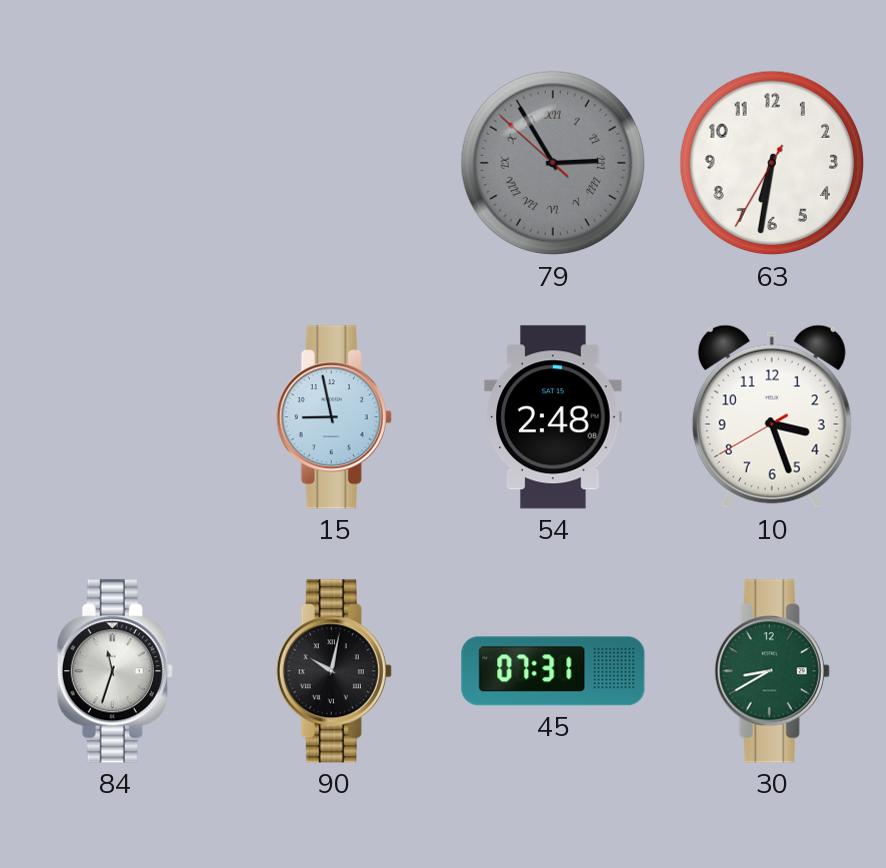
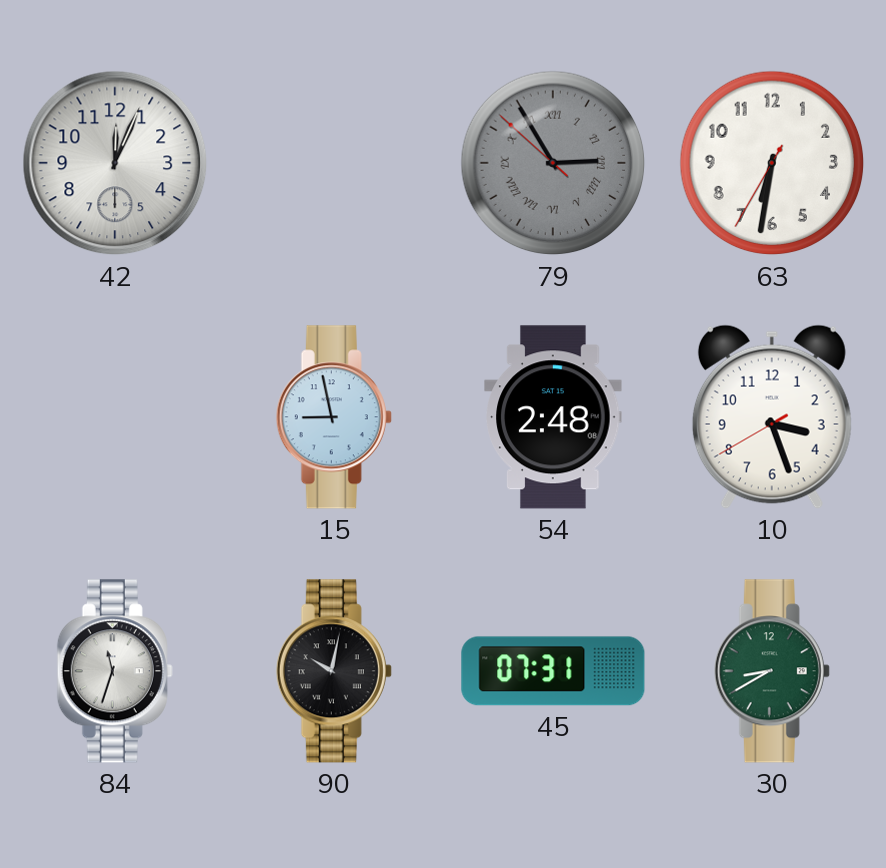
42: none -> 12:04 (115, 163)
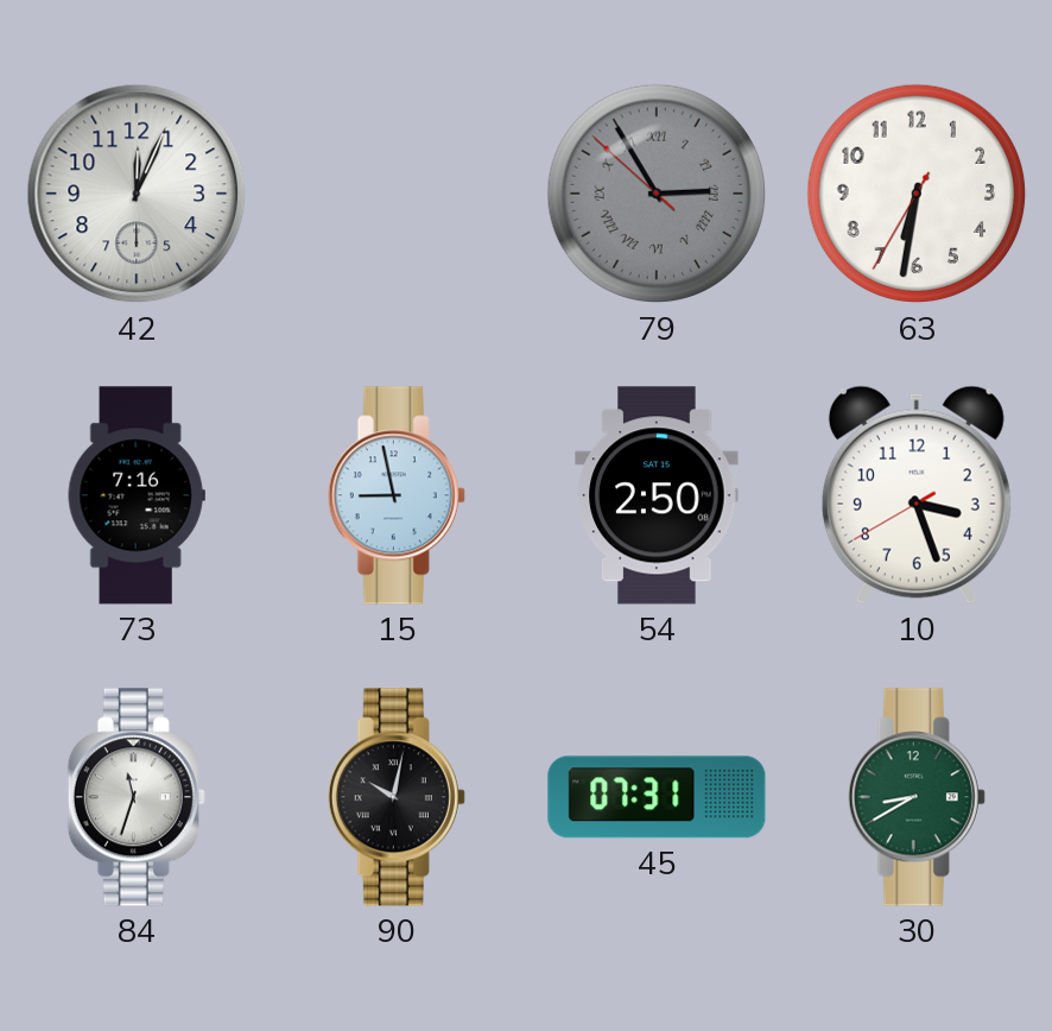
73: none -> 7:16 (137, 495)
54: 2:48 -> 2:50 (657, 495)
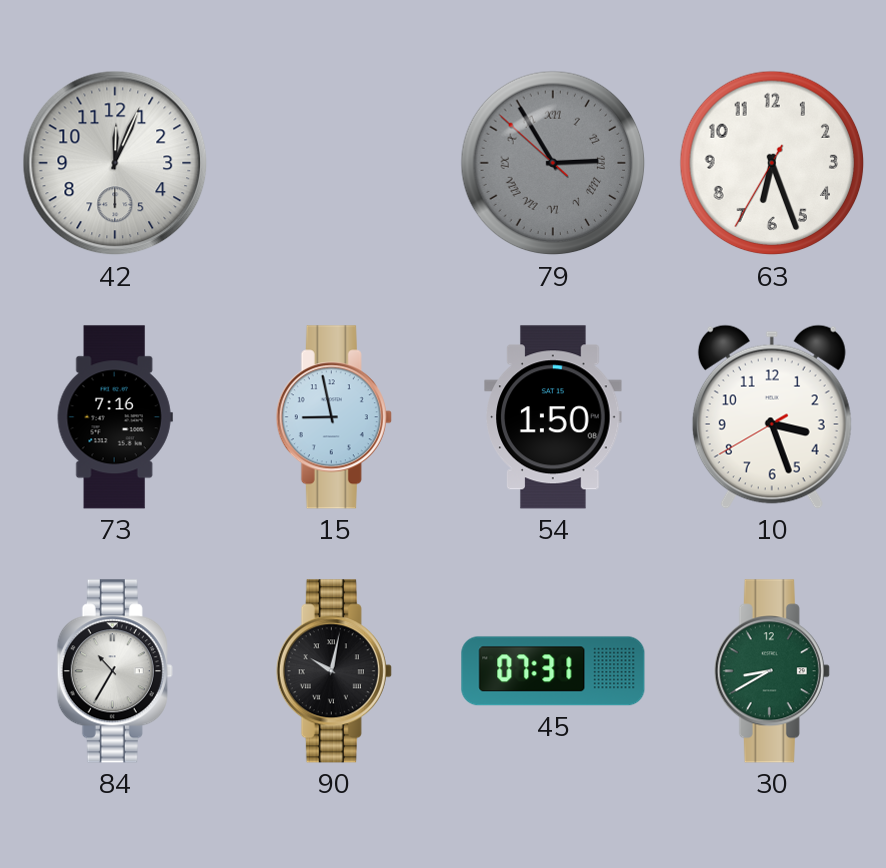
63: 6:31 -> 6:26 (772, 163)
54: 2:50 -> 1:50 (553, 417)
84: 11:33 -> 10:35 (115, 671)
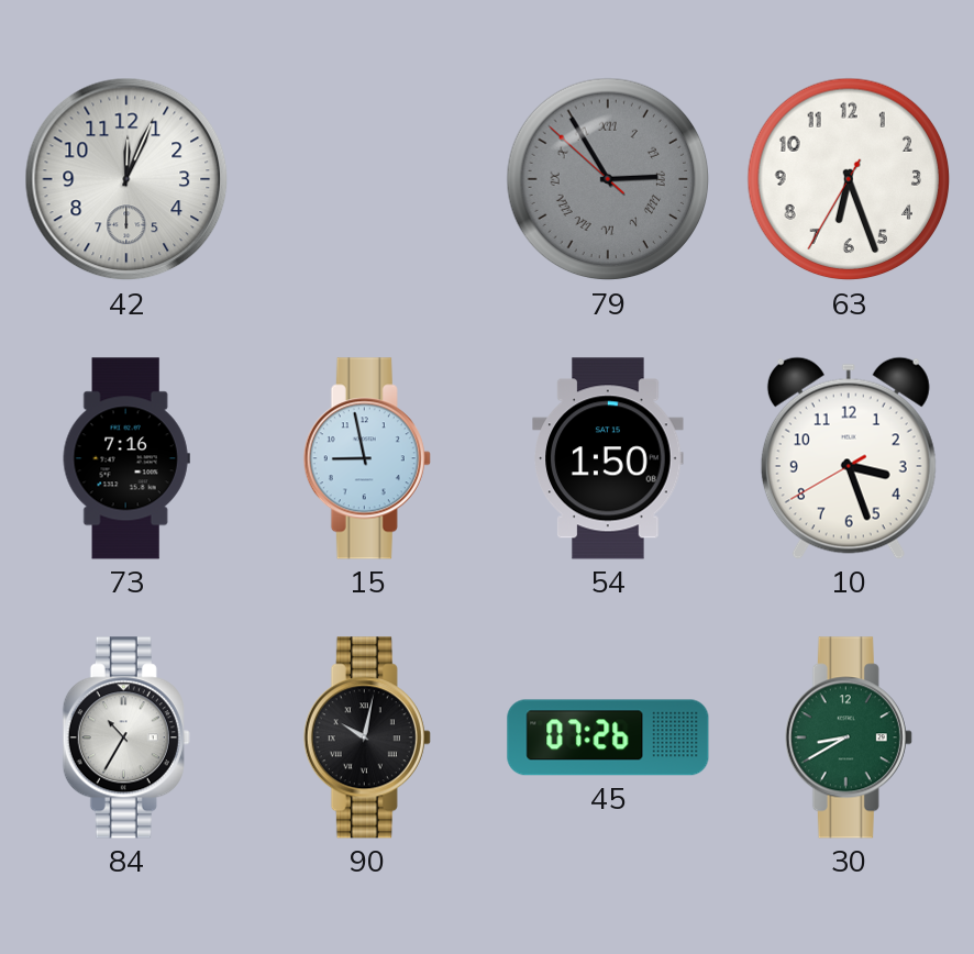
45: 07:31 -> 07:26 (608, 737)
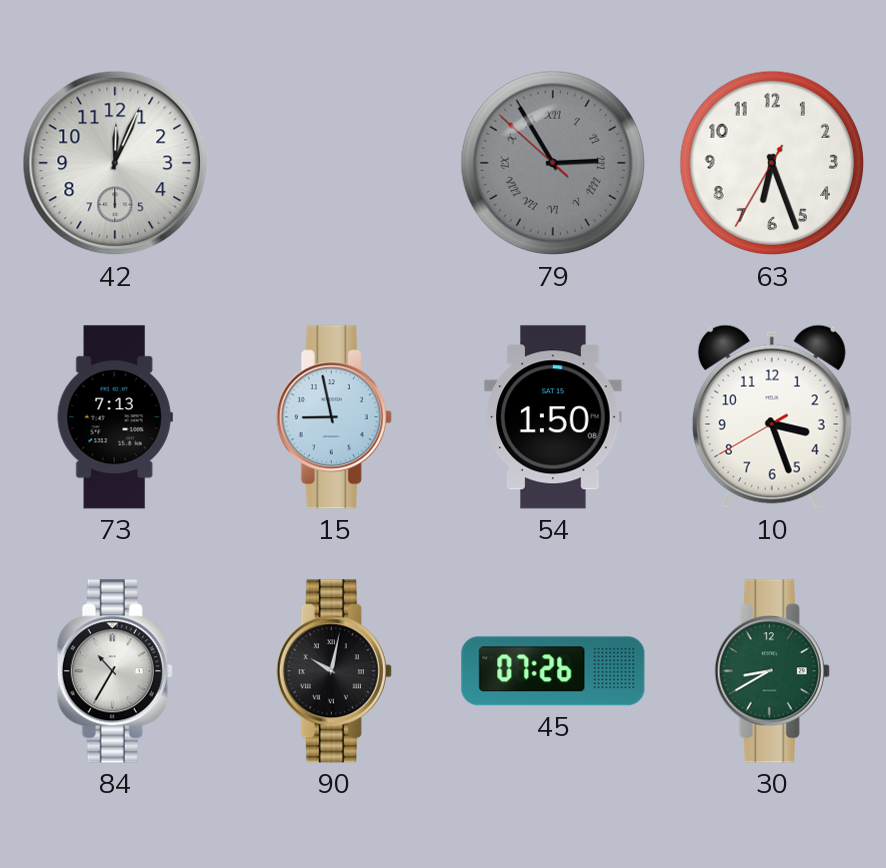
73: 7:16 -> 7:13 (115, 417)
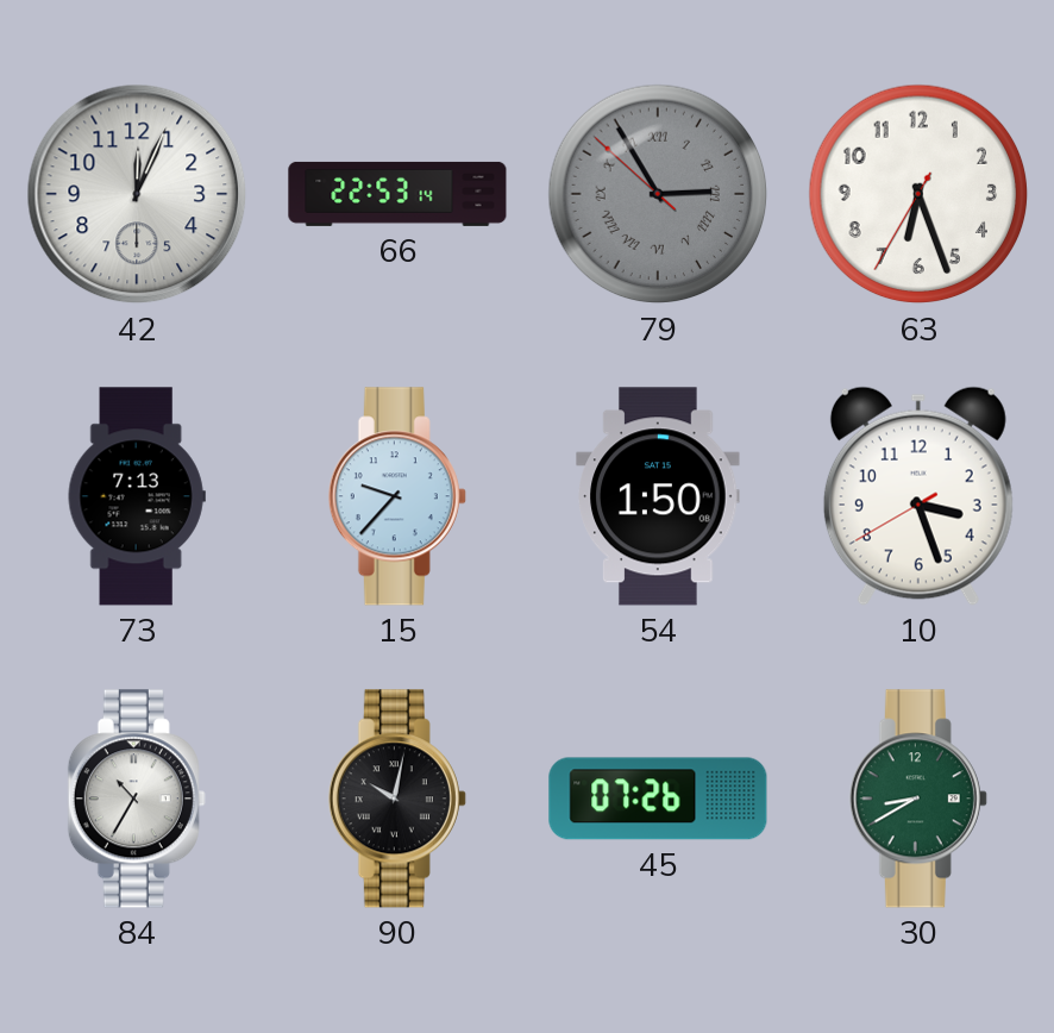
66: none -> 22:53 (397, 194)
15: 8:58 -> 9:37 (397, 496)
